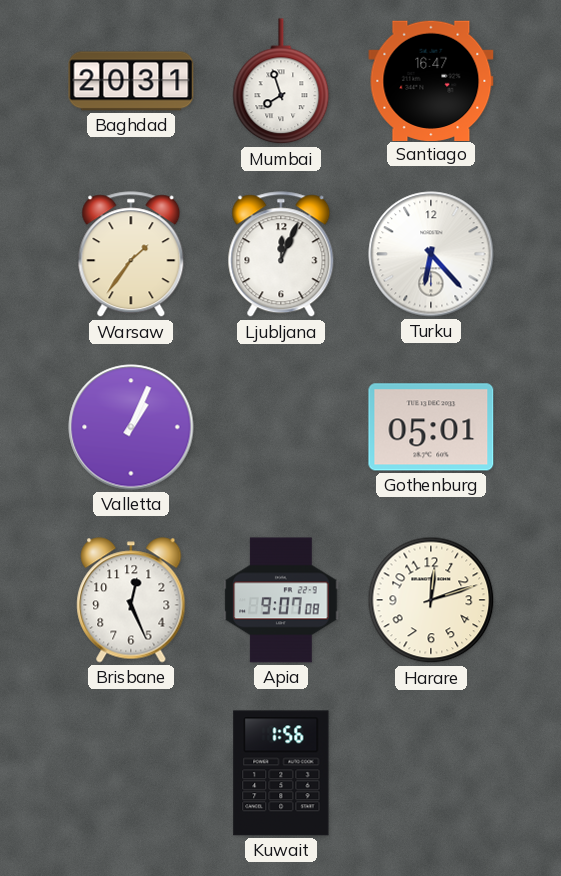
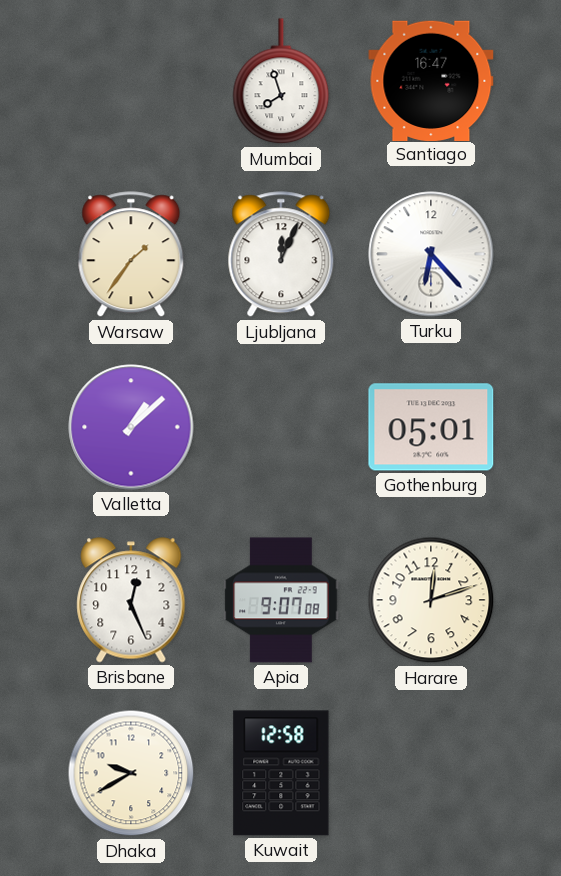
Baghdad: 20:31 -> none (131, 81)
Valletta: 1:04 -> 1:08 (131, 427)
Dhaka: none -> 9:40 (131, 773)
Kuwait: 1:56 -> 12:58 (281, 773)
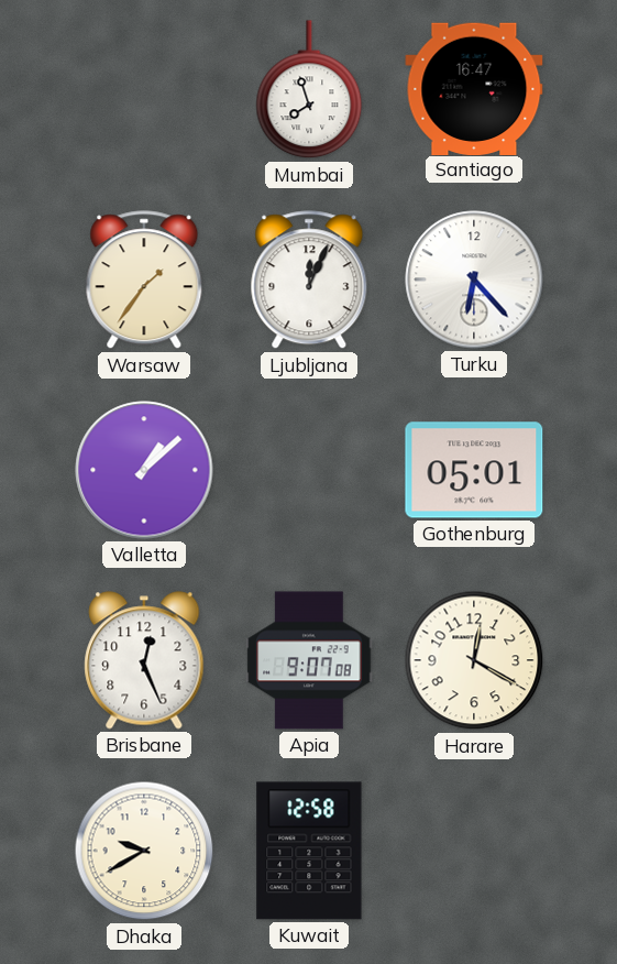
Harare: 12:12 -> 12:20 (474, 660)
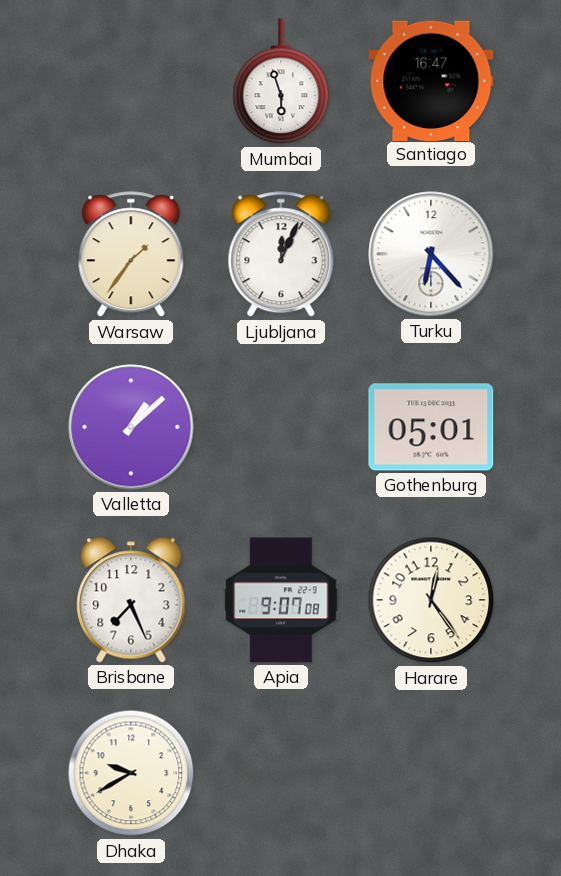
Mumbai: 7:57 -> 5:57 (281, 82)
Brisbane: 12:26 -> 7:26 (131, 600)
Harare: 12:20 -> 12:24 (431, 600)
Kuwait: 12:58 -> none (309, 851)
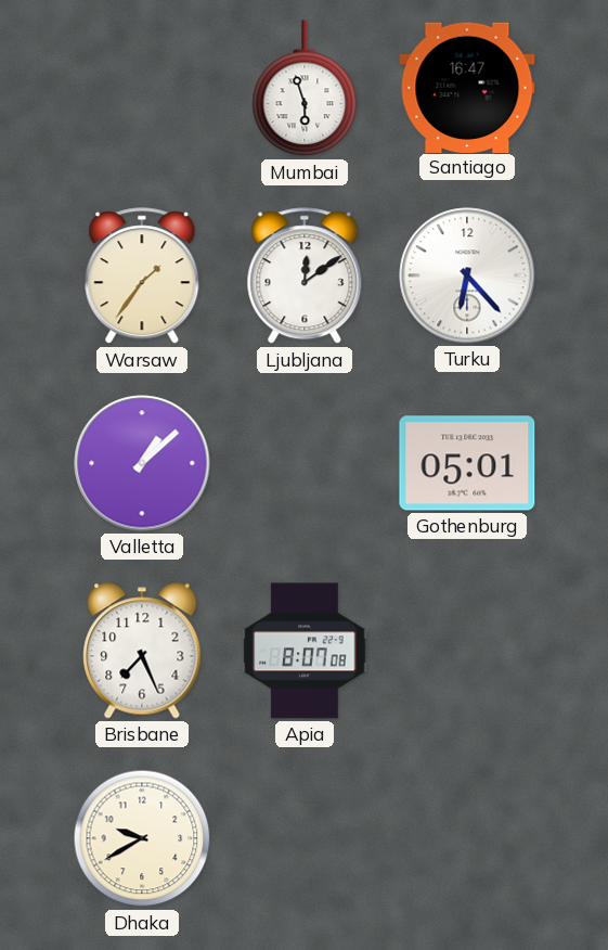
Ljubljana: 12:04 -> 12:09 (305, 277)
Apia: 9:07 -> 8:07 (305, 651)
Harare: 12:24 -> none (431, 600)
